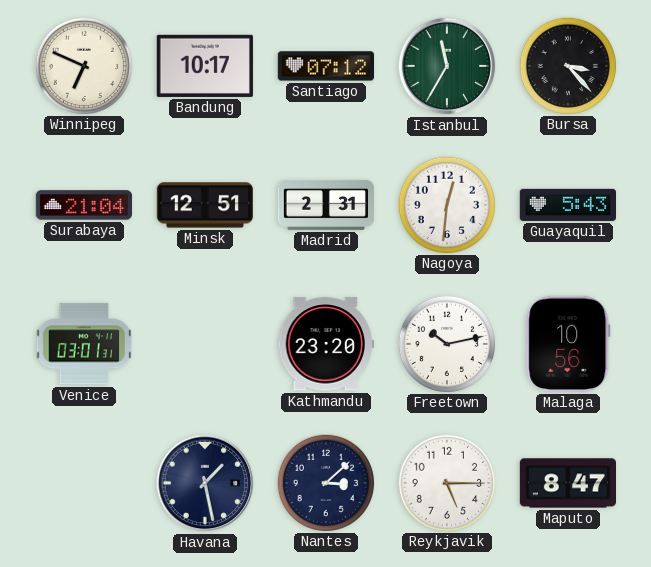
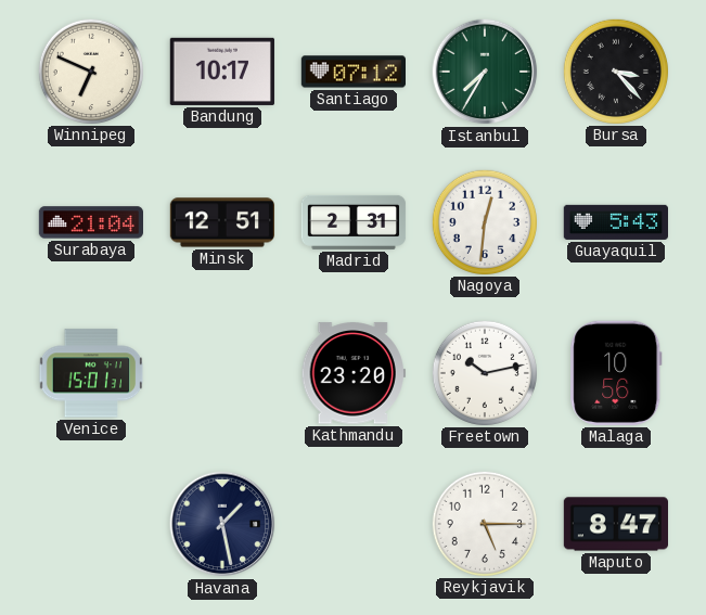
Istanbul: 11:35 -> 7:35 (485, 72)
Venice: 03:01 -> 15:01 (91, 373)
Nantes: 3:08 -> none (325, 482)
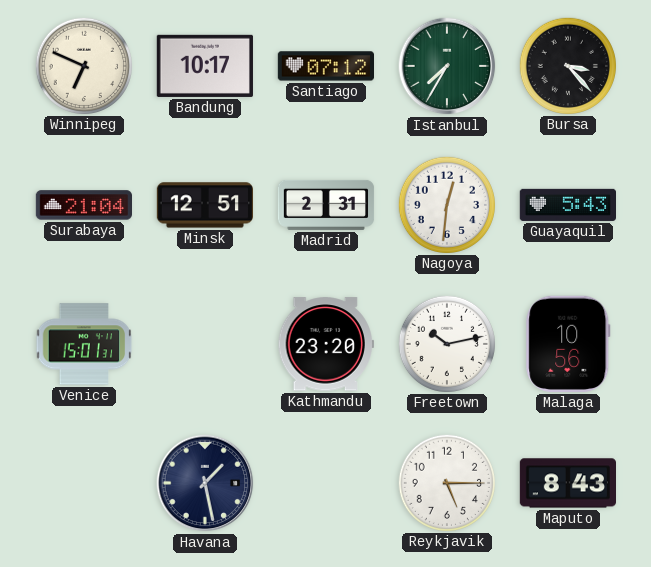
Maputo: 8:47 -> 8:43 (567, 483)
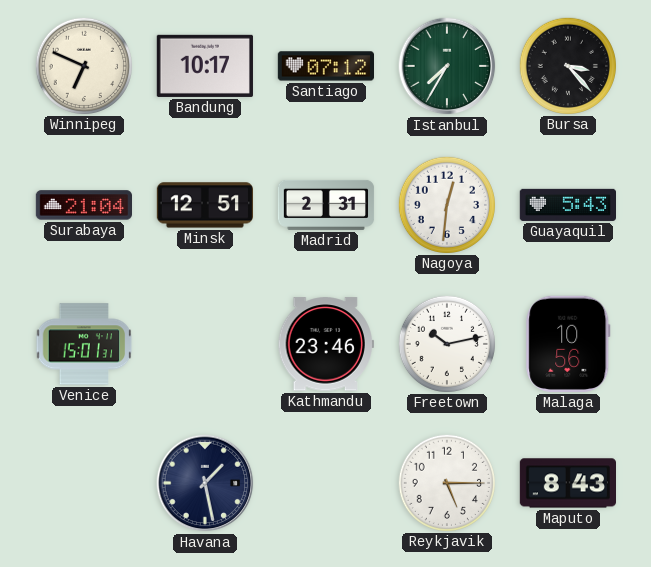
Kathmandu: 23:20 -> 23:46 (326, 344)
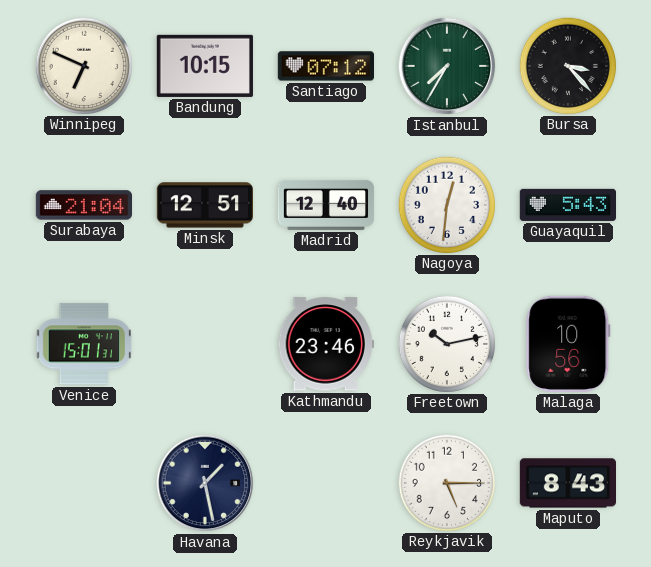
Bandung: 10:17 -> 10:15 (205, 66)
Madrid: 2:31 -> 12:40 (326, 205)
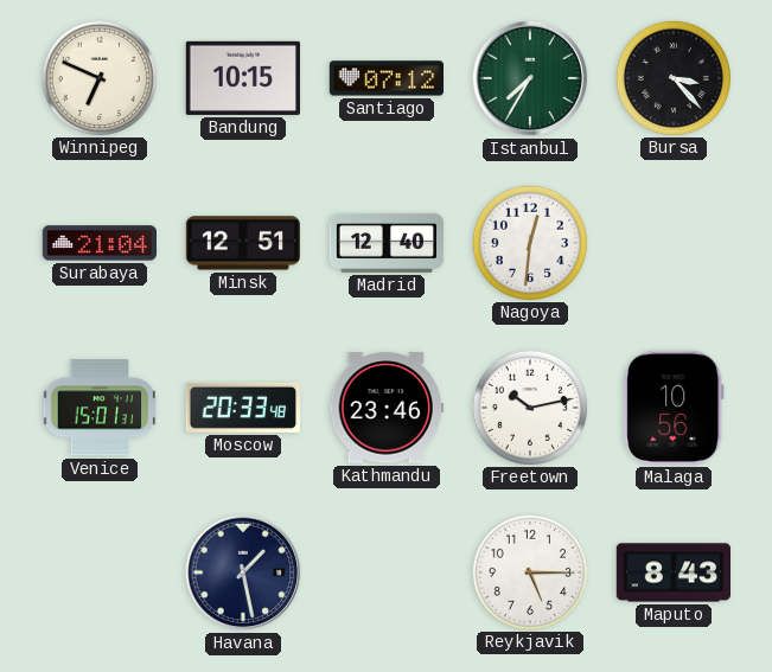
Guayaquil: 5:43 -> none (567, 205)
Moscow: none -> 20:33 (242, 408)
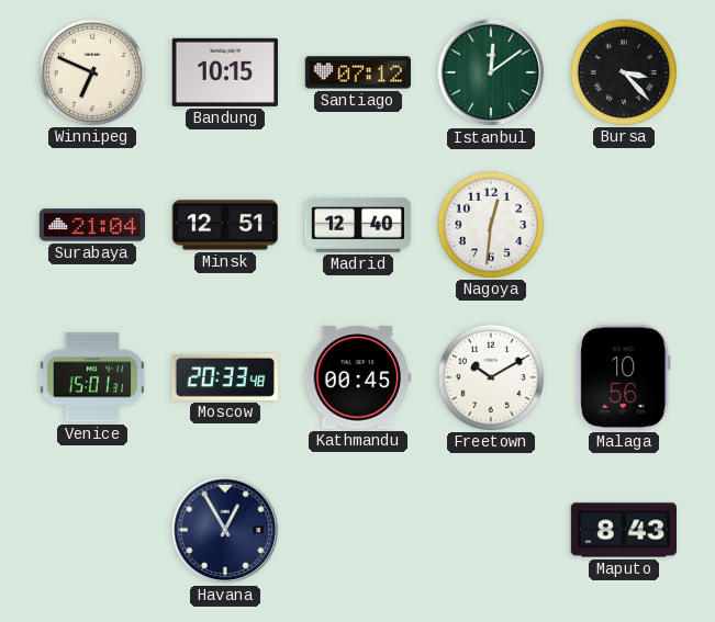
Istanbul: 7:35 -> 12:09 (491, 72)
Kathmandu: 23:46 -> 00:45 (358, 377)
Freetown: 10:13 -> 10:10 (490, 376)
Havana: 1:28 -> 12:55 (225, 530)
Reykjavik: 5:15 -> none (529, 571)
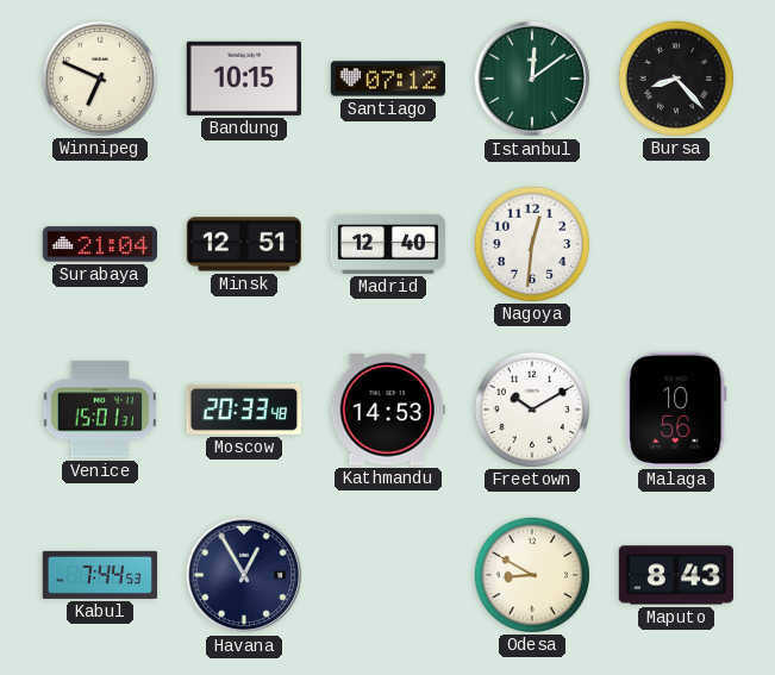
Bursa: 3:23 -> 8:23 (675, 77)
Kathmandu: 00:45 -> 14:53 (388, 410)
Kabul: none -> 7:44 (100, 575)
Odesa: none -> 8:50 (531, 574)
